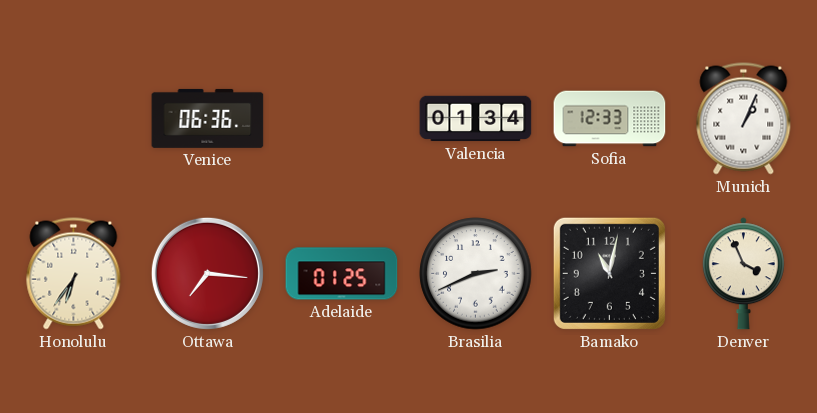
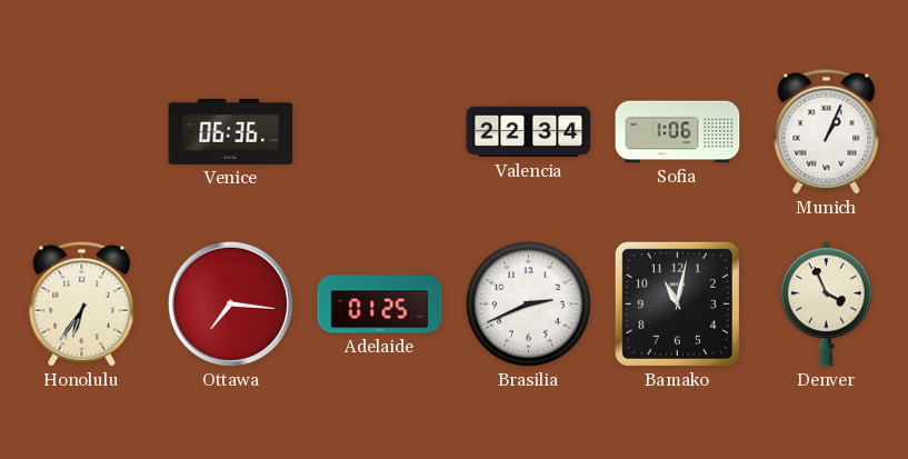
Valencia: 01:34 -> 22:34 (529, 132)
Sofia: 12:33 -> 1:06 (678, 132)
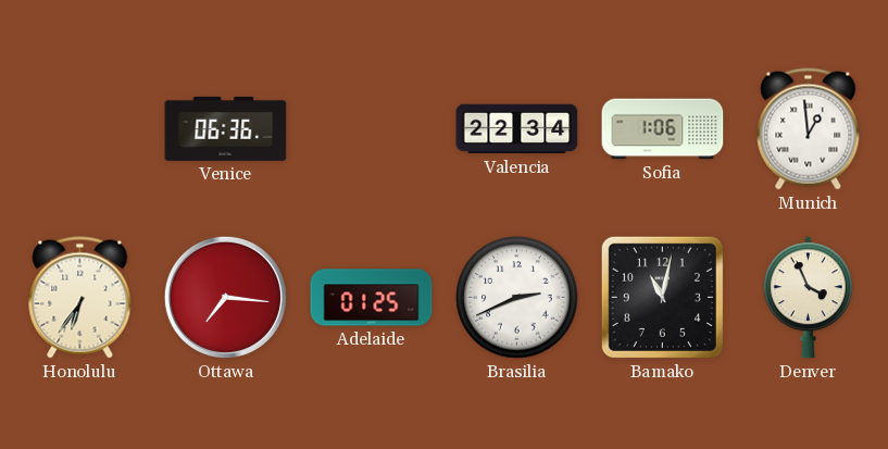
Munich: 1:04 -> 12:59 (809, 129)
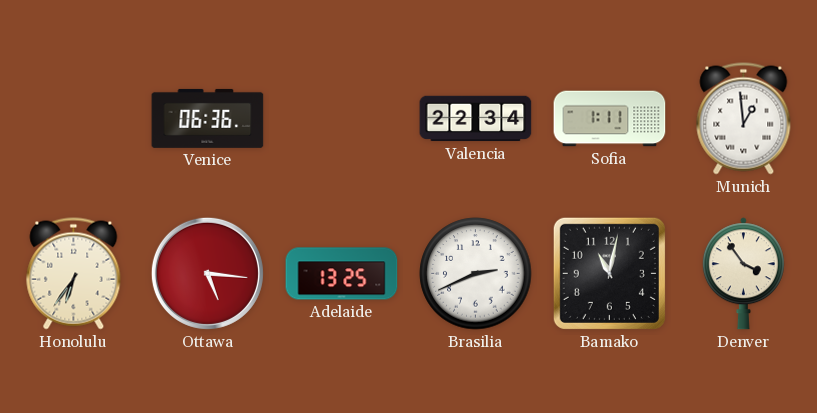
Sofia: 1:06 -> 1:11 (610, 119)
Ottawa: 7:16 -> 5:16 (207, 273)
Adelaide: 01:25 -> 13:25 (342, 274)
Denver: 3:56 -> 3:54 (743, 274)
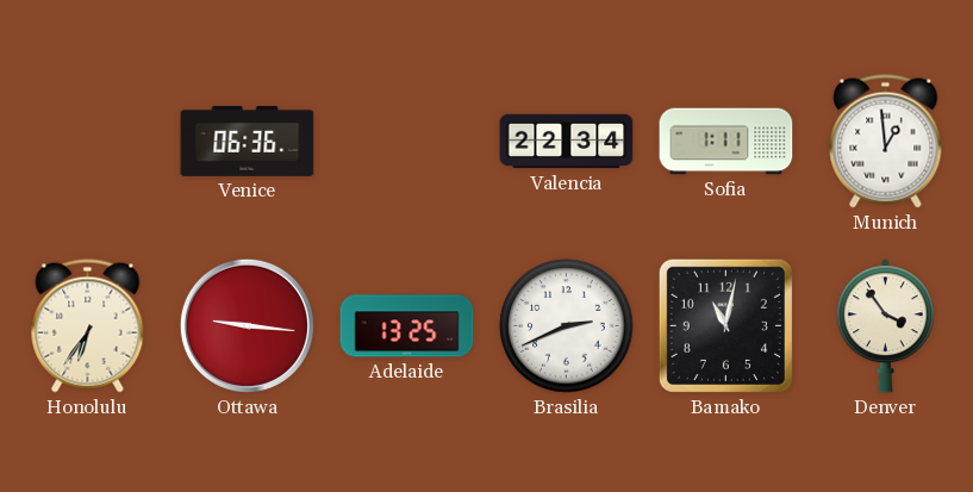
Ottawa: 5:16 -> 9:16 (247, 325)
